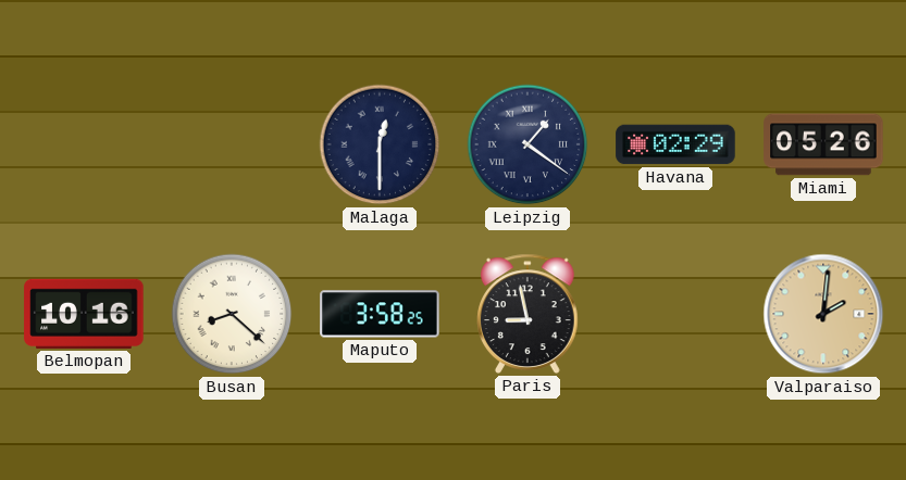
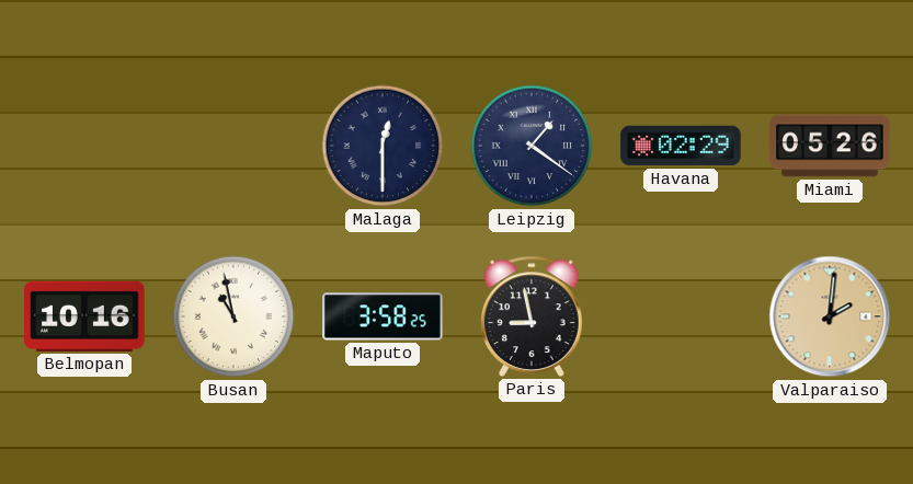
Busan: 8:22 -> 10:58 (233, 316)
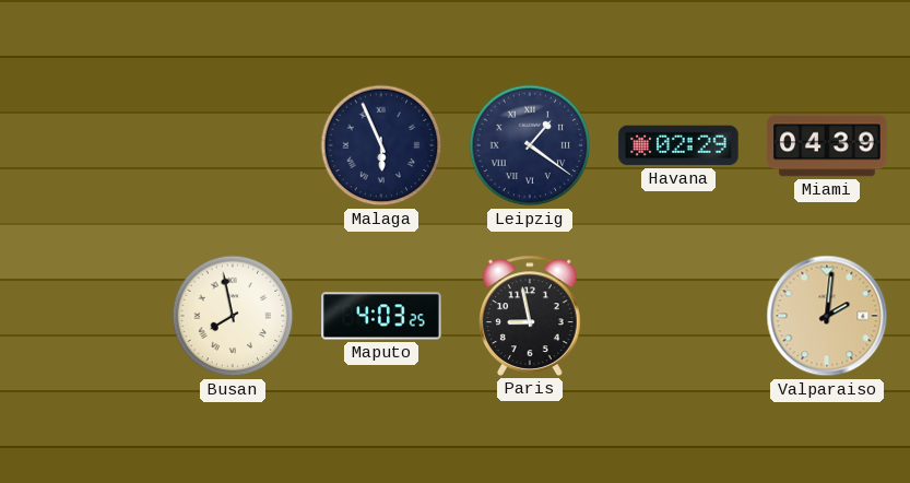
Malaga: 12:30 -> 5:56 (381, 145)
Miami: 05:26 -> 04:39 (827, 145)
Belmopan: 10:16 -> none (84, 316)
Busan: 10:58 -> 7:58 (233, 316)
Maputo: 3:58 -> 4:03 (381, 316)
